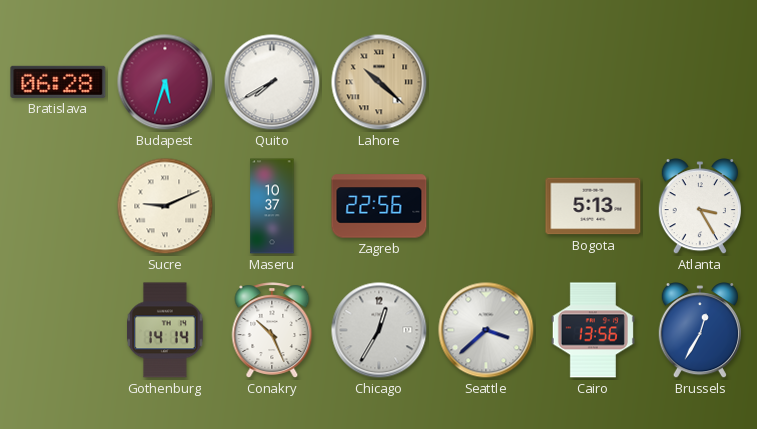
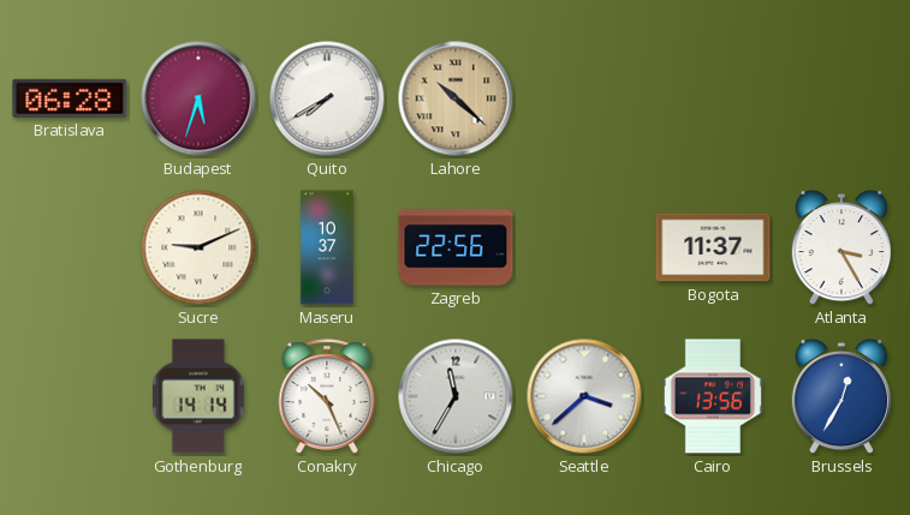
Bogota: 5:13 -> 11:37 (713, 247)
Chicago: 12:35 -> 11:35 (456, 396)
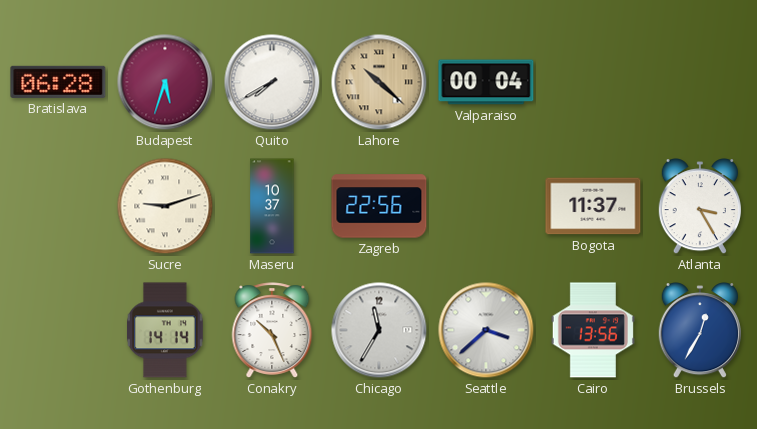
Valparaiso: none -> 00:04 (486, 82)
Sucre: 9:11 -> 9:12 (165, 206)
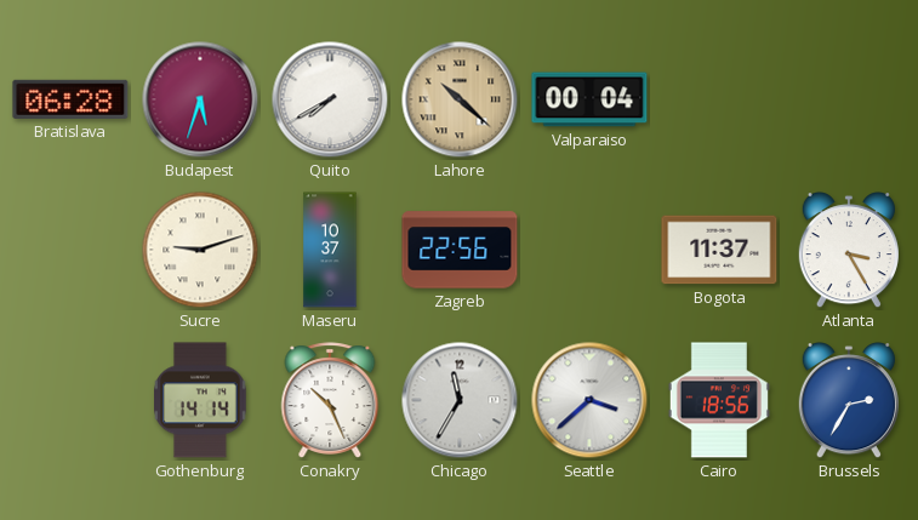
Cairo: 13:56 -> 18:56 (719, 400)
Brussels: 12:35 -> 2:35 (849, 401)
